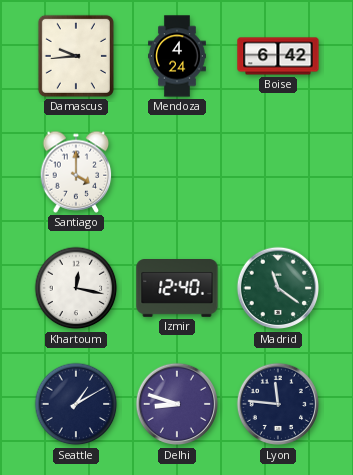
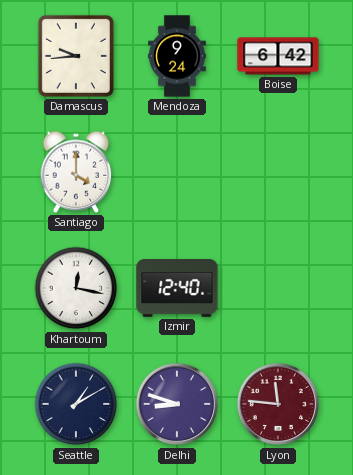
Mendoza: 4:24 -> 9:24 (178, 56)
Madrid: 11:21 -> none (278, 288)
Lyon dial: navy -> burgundy (278, 404)
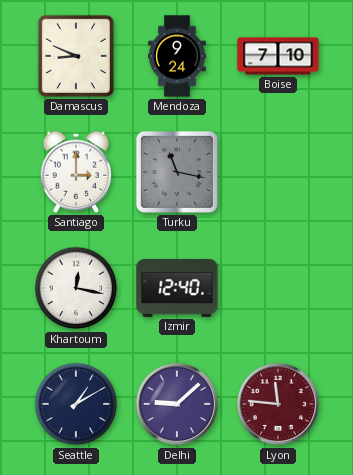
Damascus: 9:44 -> 8:49 (76, 56)
Boise: 6:42 -> 7:10 (278, 56)
Santiago: 4:00 -> 3:00 (76, 172)
Turku: none -> 11:17 (177, 172)
Delhi: 8:48 -> 9:08 (177, 404)
